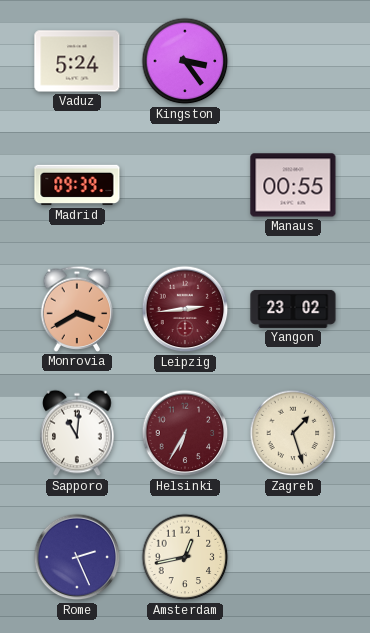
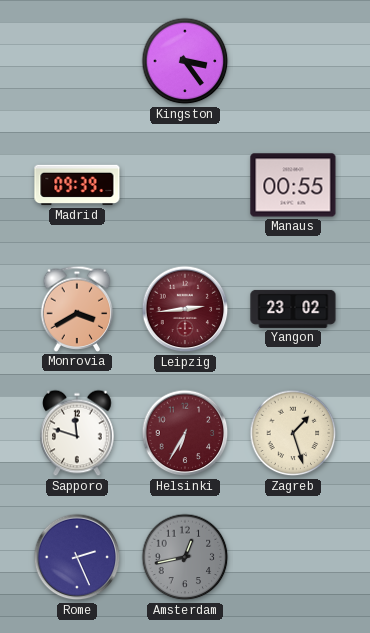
Vaduz: 5:24 -> none (77, 61)
Sapporo: 11:01 -> 11:48 (77, 433)
Amsterdam dial: cream -> grey (185, 557)
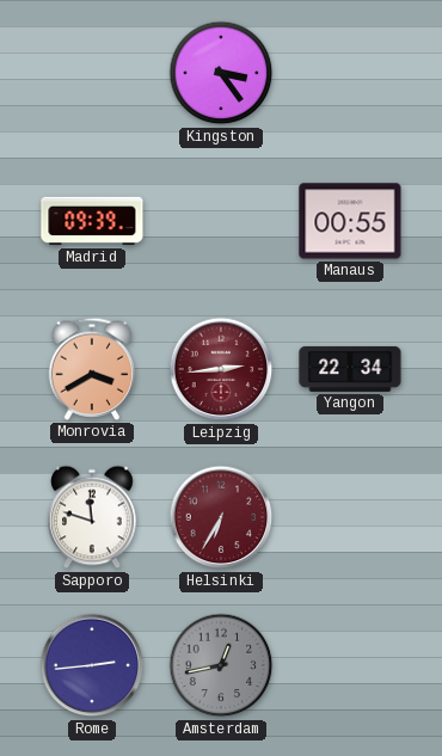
Yangon: 23:02 -> 22:34 (350, 369)
Zagreb: 1:27 -> none (293, 433)
Rome: 2:26 -> 2:44 (92, 665)
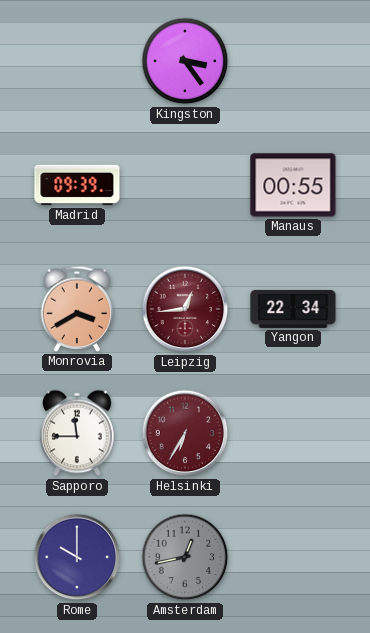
Leipzig: 2:44 -> 12:44 (185, 309)
Sapporo: 11:48 -> 11:45 (77, 433)
Rome: 2:44 -> 10:00 (77, 557)
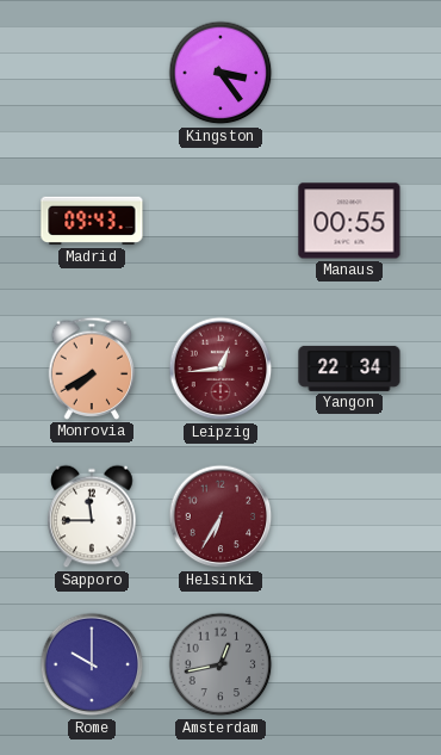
Madrid: 09:39 -> 09:43 (92, 221)
Monrovia: 3:40 -> 7:40 (92, 369)
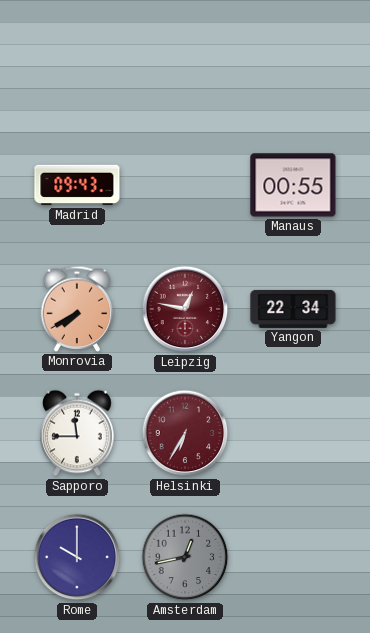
Kingston: 3:24 -> none (220, 73)
Leipzig: 12:44 -> 12:47 (185, 309)
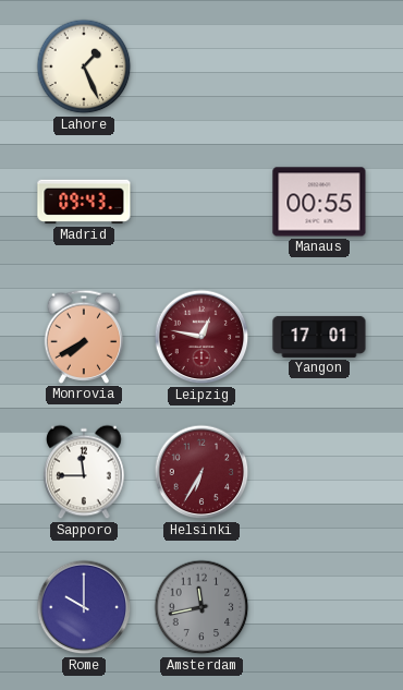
Lahore: none -> 1:26 (84, 66)
Yangon: 22:34 -> 17:01 (319, 337)
Amsterdam: 12:43 -> 11:43 (201, 607)
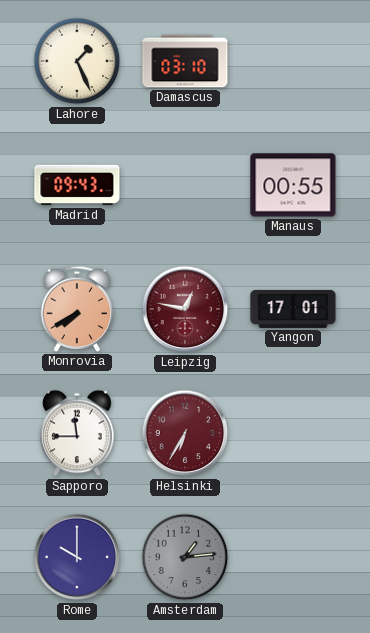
Damascus: none -> 03:10 (185, 61)
Amsterdam: 11:43 -> 1:14 (185, 557)
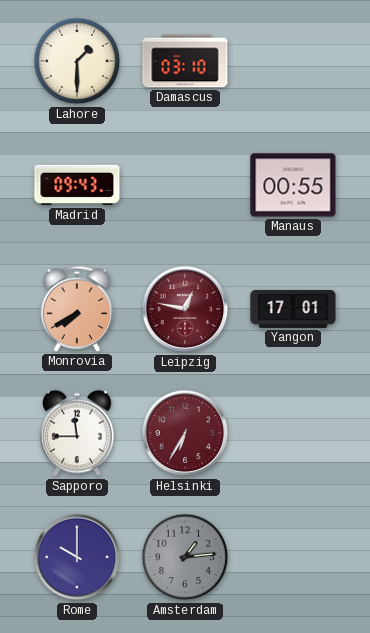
Lahore: 1:26 -> 1:30 (77, 61)
